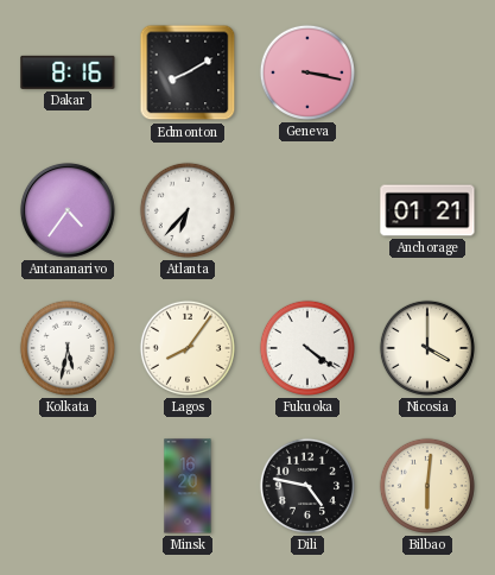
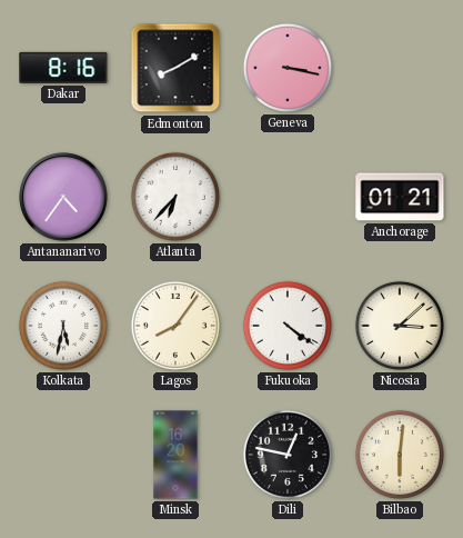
Nicosia: 4:00 -> 3:08 (400, 326)
Dili: 4:47 -> 12:47 (288, 455)
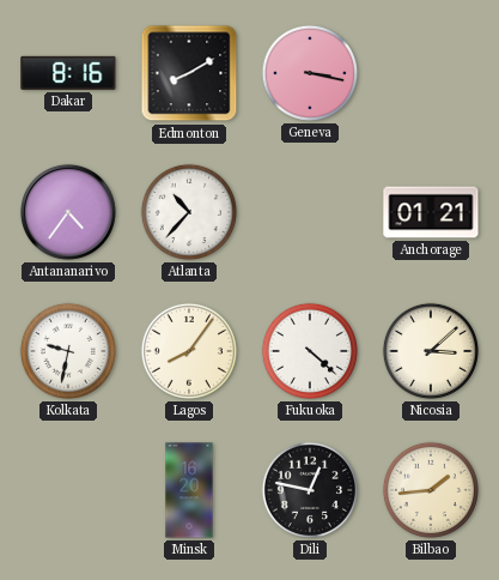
Atlanta: 6:37 -> 10:37 (189, 212)
Kolkata: 5:32 -> 9:32 (68, 351)
Fukuoka: 4:21 -> 4:22 (310, 351)
Bilbao: 6:01 -> 1:44 (431, 490)
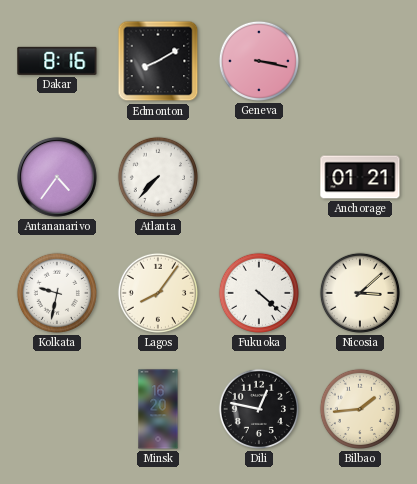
Atlanta: 10:37 -> 7:37 (158, 177)
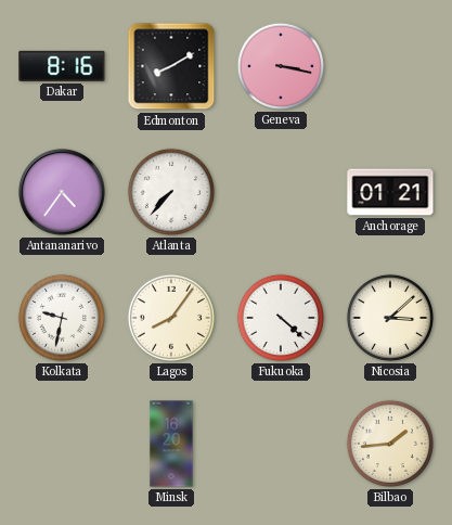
Dili: 12:47 -> none (259, 409)
